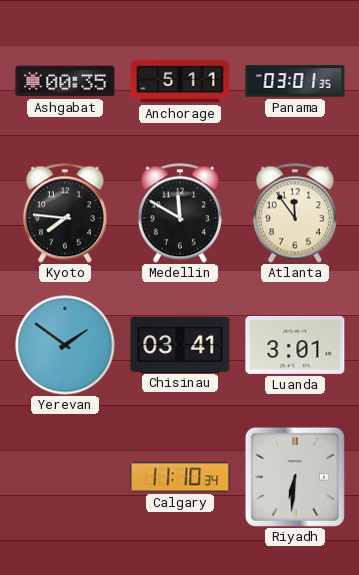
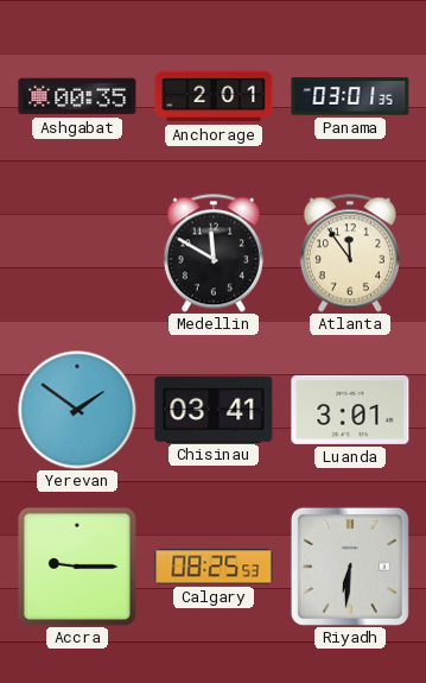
Anchorage: 5:11 -> 2:01 (214, 96)
Kyoto: 7:46 -> none (65, 213)
Accra: none -> 9:15 (77, 567)
Calgary: 11:10 -> 08:25 (214, 567)
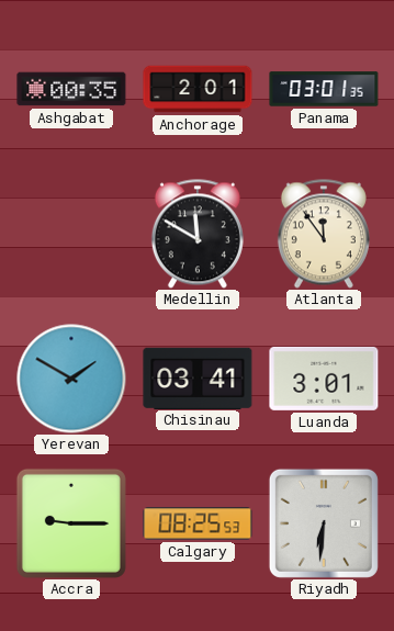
Yerevan: 1:51 -> 1:50 (71, 379)
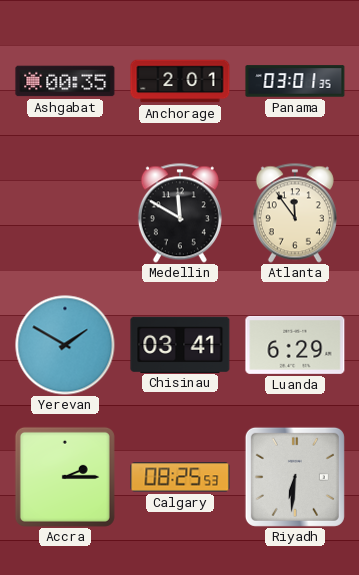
Luanda: 3:01 -> 6:29 (295, 345)
Accra: 9:15 -> 2:15 (65, 477)
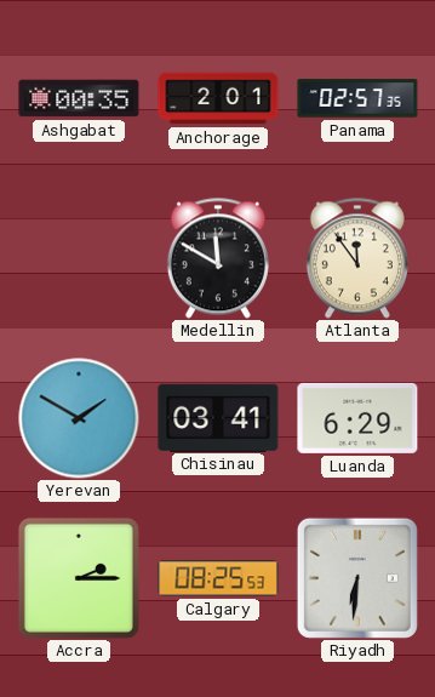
Panama: 03:01 -> 02:57 (357, 98)
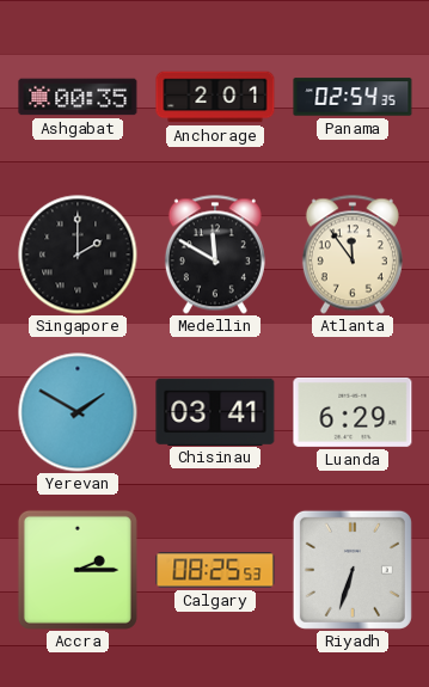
Panama: 02:57 -> 02:54 (353, 97)
Singapore: none -> 2:00 (78, 254)
Riyadh: 6:31 -> 6:33 (353, 570)
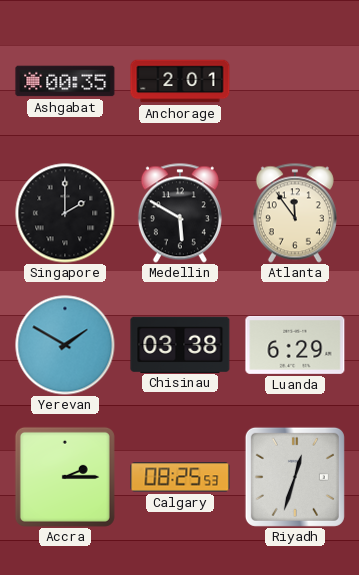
Panama: 02:54 -> none (353, 97)
Medellin: 11:50 -> 5:50 (180, 213)
Chisinau: 03:41 -> 03:38 (180, 344)
Riyadh: 6:33 -> 12:33 (295, 477)
